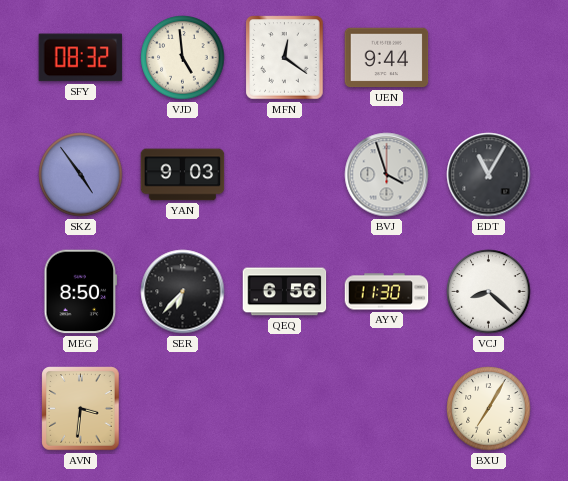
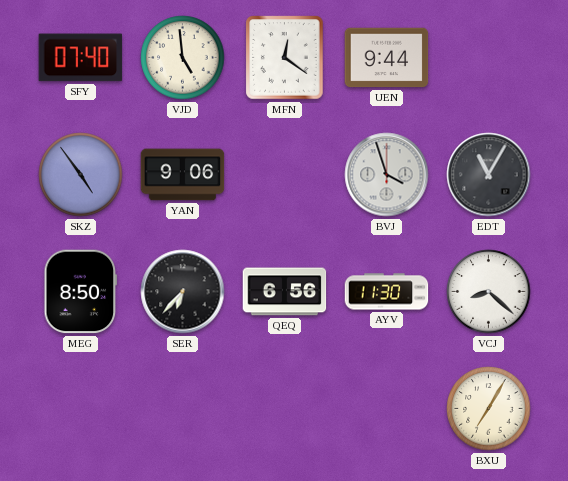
SFY: 08:32 -> 07:40 (81, 58)
YAN: 9:03 -> 9:06 (183, 175)
AVN: 3:31 -> none (81, 409)
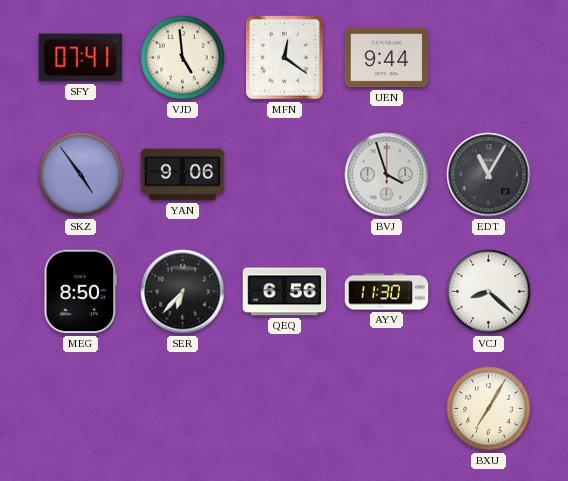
SFY: 07:40 -> 07:41 (81, 58)
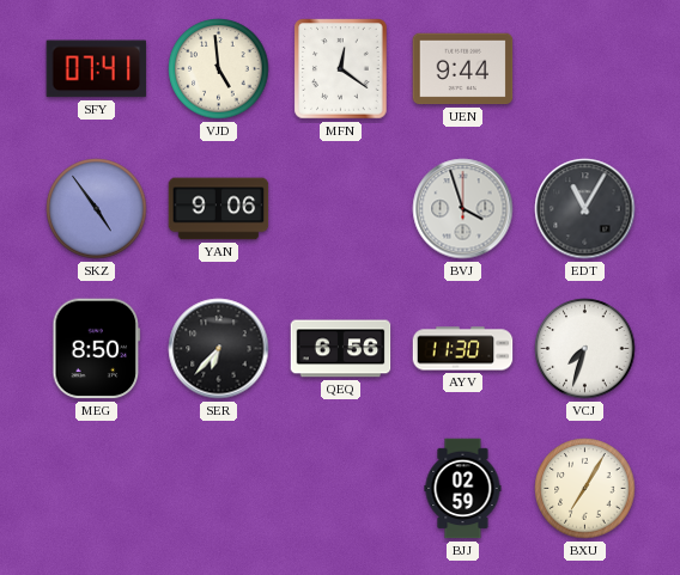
VCJ: 8:22 -> 7:33 (585, 349)
BJJ: none -> 02:59 (463, 489)
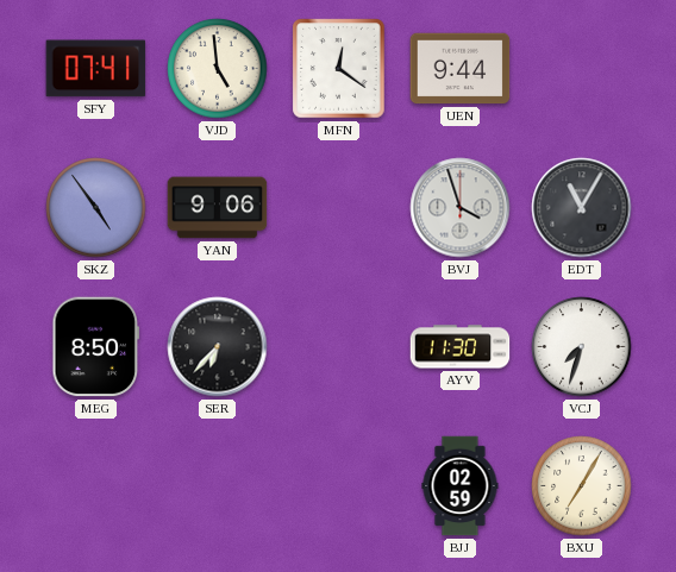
QEQ: 6:56 -> none (341, 349)
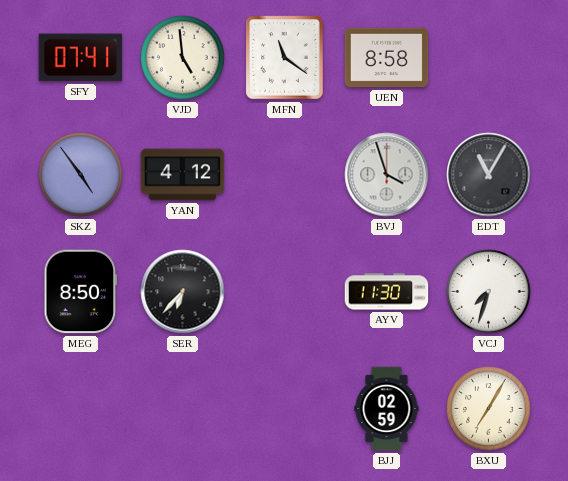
MFN: 12:21 -> 11:21 (285, 58)
UEN: 9:44 -> 8:58 (387, 58)
YAN: 9:06 -> 4:12 (183, 175)
